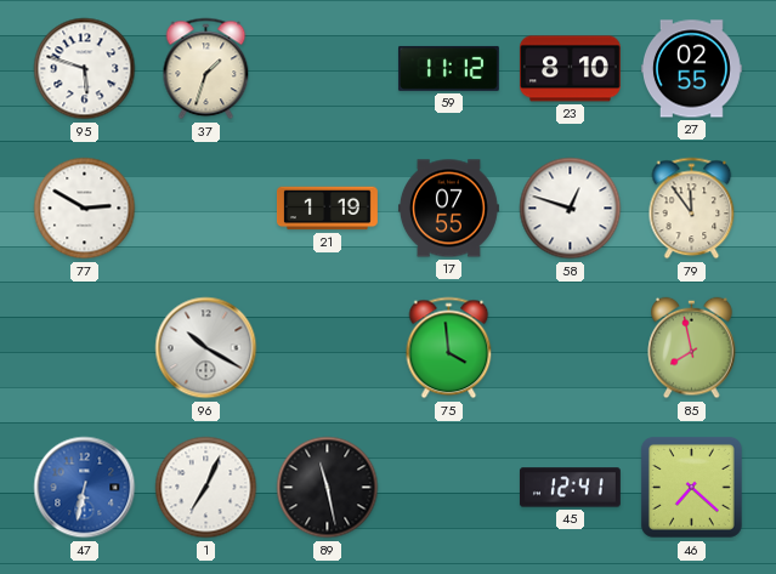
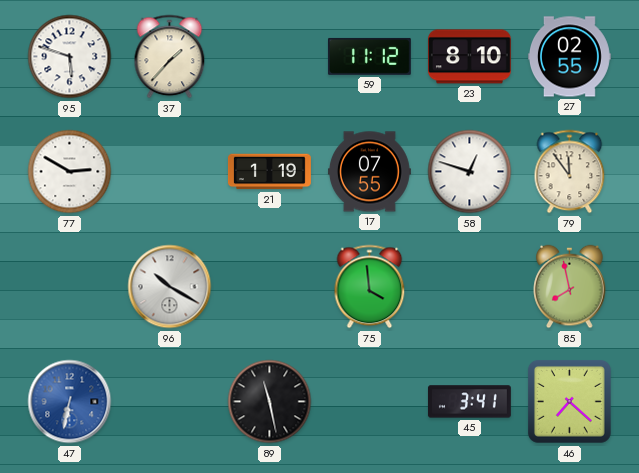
37: 1:33 -> 1:37 (170, 57)
1: 7:04 -> none (206, 488)
45: 12:41 -> 3:41 (469, 402)
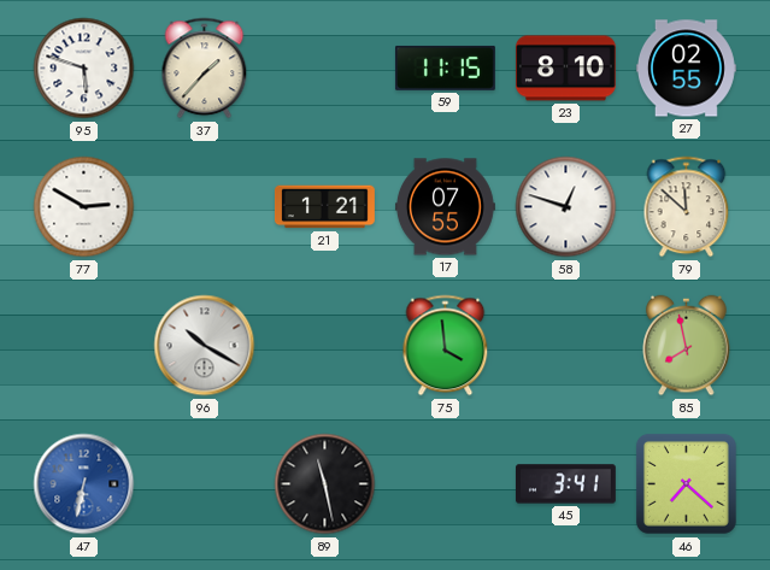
59: 11:12 -> 11:15 (445, 67)
21: 1:19 -> 1:21 (324, 207)
79: 11:54 -> 11:52 (687, 207)
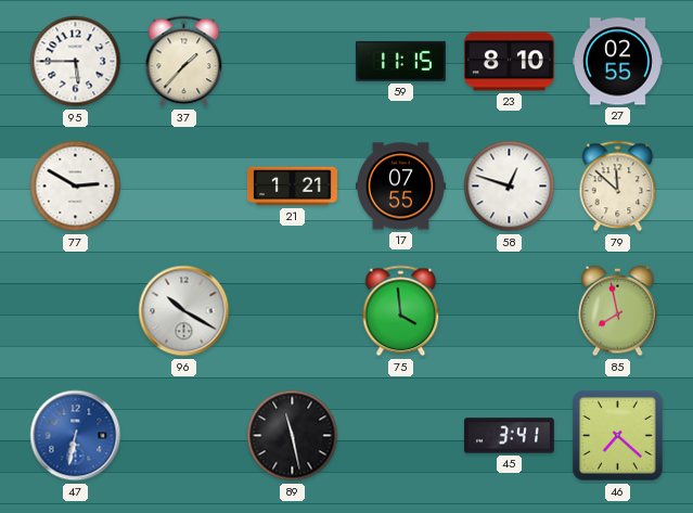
95: 5:48 -> 5:45 (76, 62)
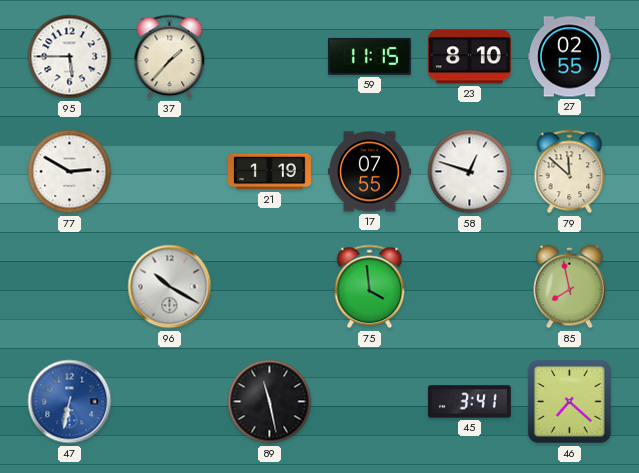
21: 1:21 -> 1:19 (269, 172)
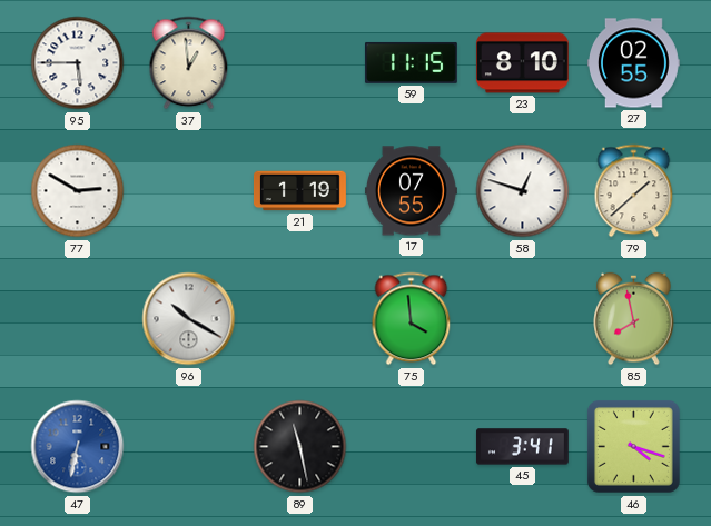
37: 1:37 -> 12:59 (189, 63)
79: 11:52 -> 1:38 (634, 191)
46: 7:22 -> 4:18 (633, 446)
